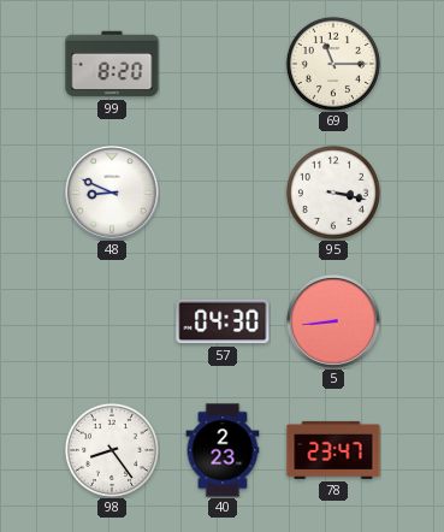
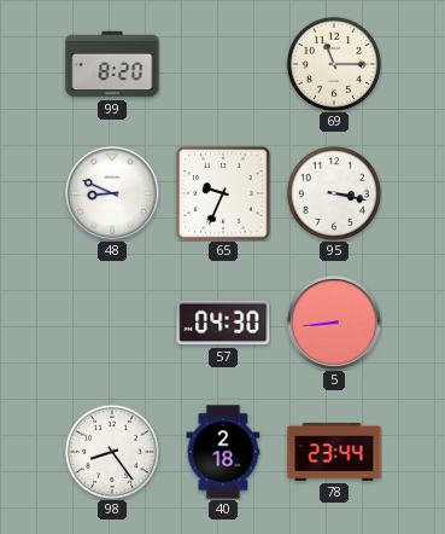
65: none -> 9:34 (223, 193)
40: 2:23 -> 2:18 (223, 452)
78: 23:47 -> 23:44 (334, 452)
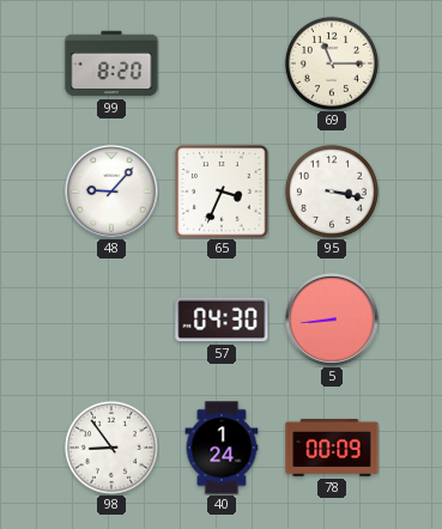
48: 8:49 -> 9:07 (111, 191)
65: 9:34 -> 3:34 (222, 191)
98: 8:24 -> 8:54 (111, 448)
40: 2:18 -> 1:24 (222, 448)
78: 23:44 -> 00:09 (332, 448)
